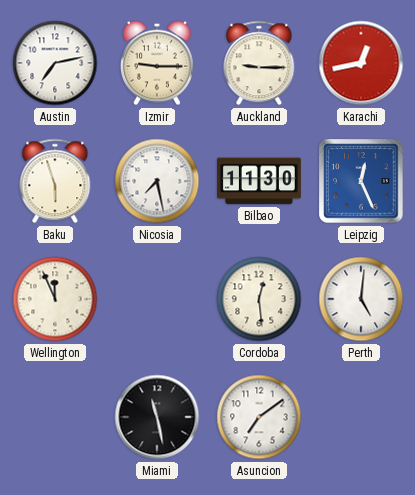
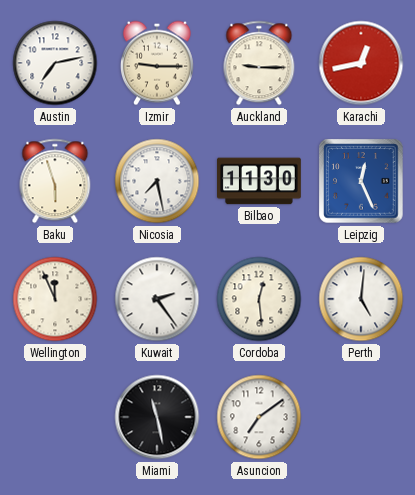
Kuwait: none -> 2:24 (157, 299)
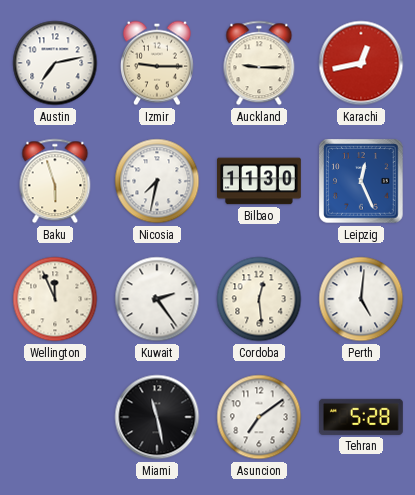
Nicosia: 7:28 -> 7:32 (157, 181)
Tehran: none -> 5:28 (361, 417)
